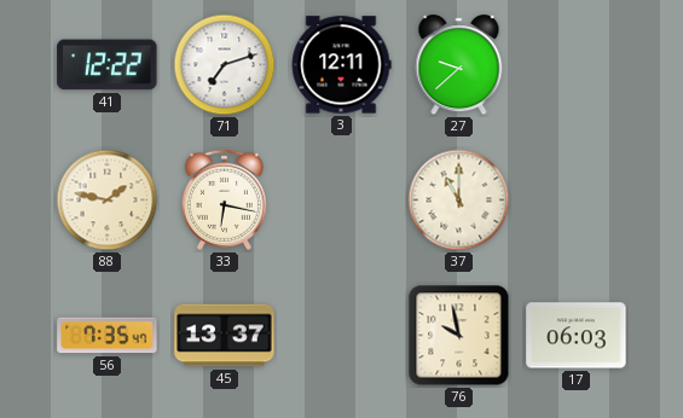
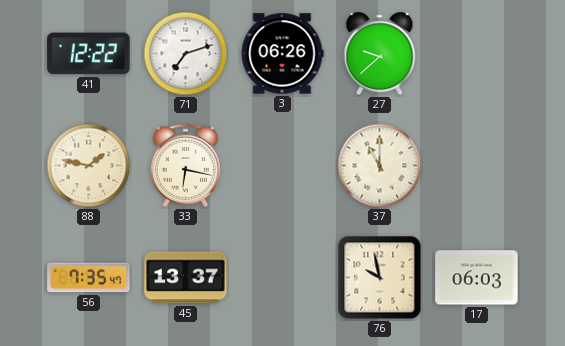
3: 12:11 -> 06:26 (282, 54)
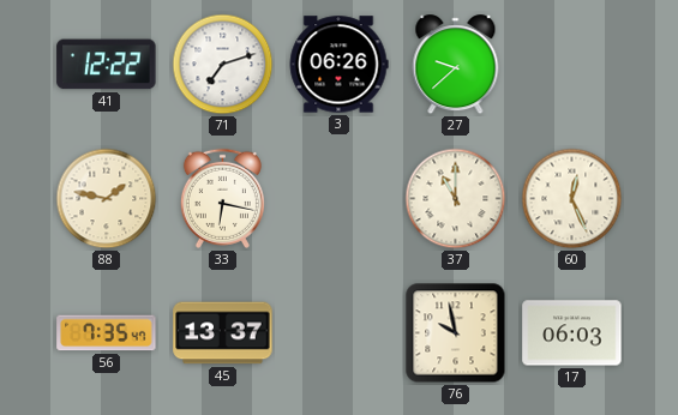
60: none -> 12:26 (572, 199)
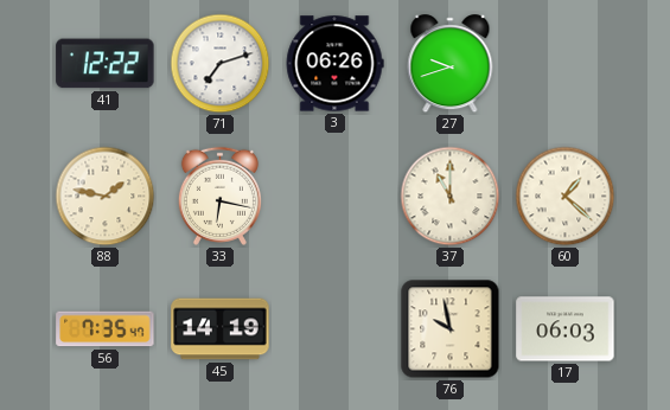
27: 9:38 -> 9:42 (451, 64)
60: 12:26 -> 1:22 (566, 197)
45: 13:37 -> 14:19 (221, 329)
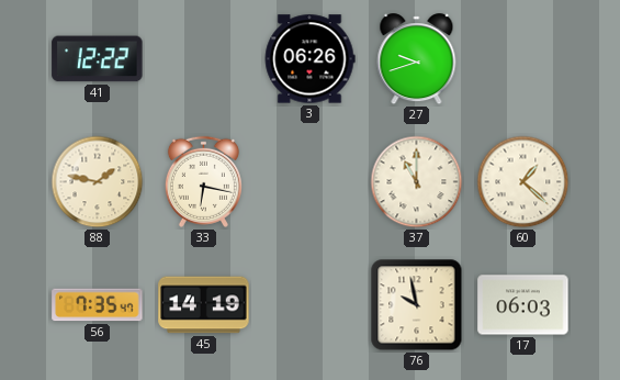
71: 7:12 -> none (221, 64)
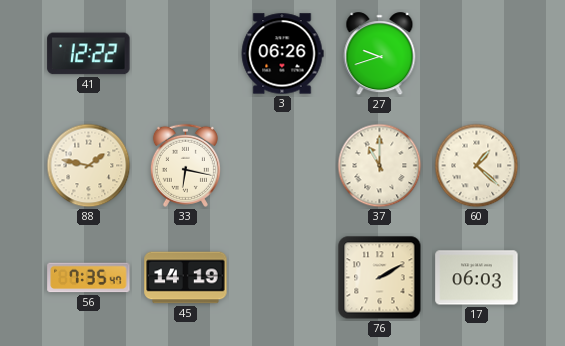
76: 9:58 -> 2:10 (380, 278)
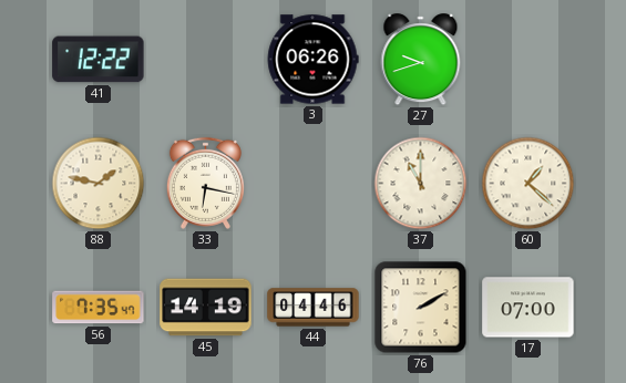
44: none -> 04:46 (314, 308)
17: 06:03 -> 07:00 (528, 308)
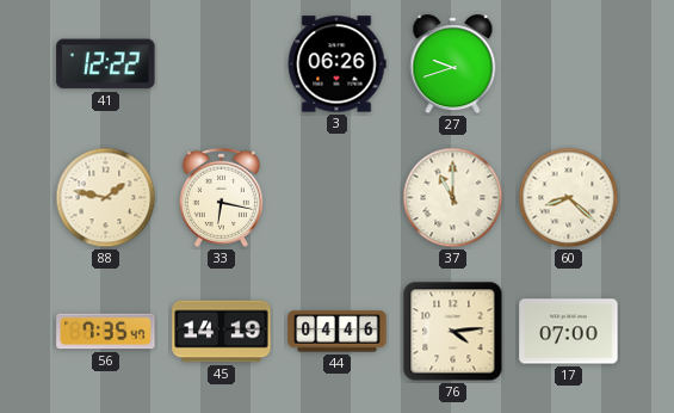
60: 1:22 -> 8:22 (569, 198)
76: 2:10 -> 4:14 (453, 332)
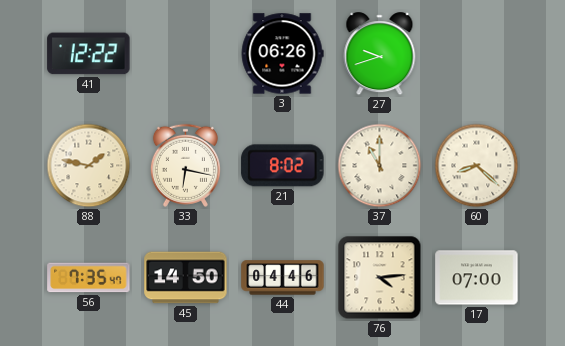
21: none -> 8:02 (283, 166)
45: 14:19 -> 14:50 (186, 278)
